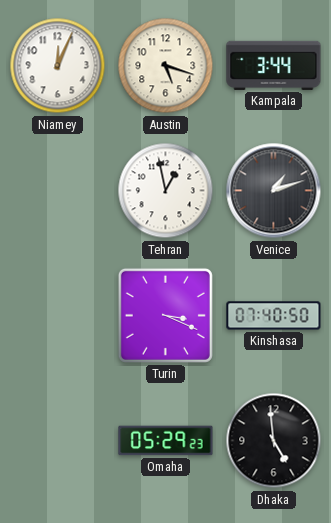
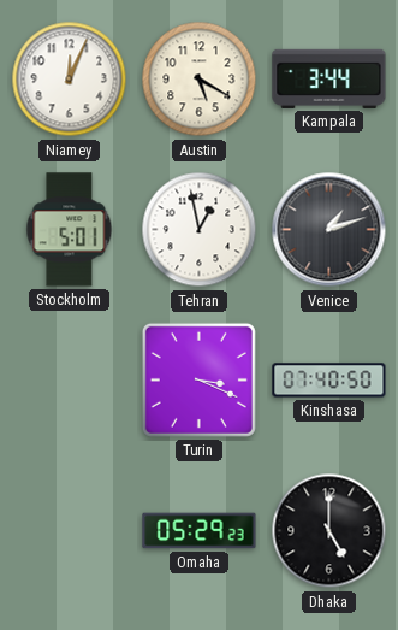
Austin: 5:18 -> 5:20 (200, 80)
Stockholm: none -> 5:01 (70, 230)
Dhaka: 4:59 -> 5:00 (329, 531)
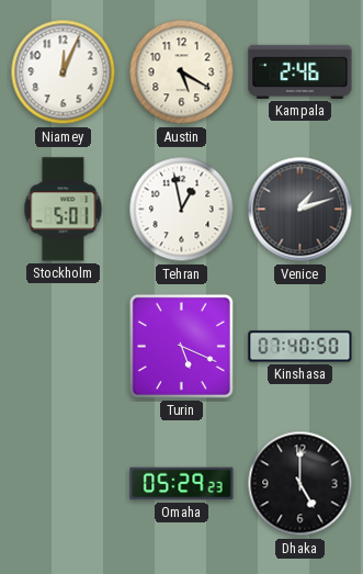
Kampala: 3:44 -> 2:46 (300, 71)
Turin: 3:19 -> 5:19 (181, 346)
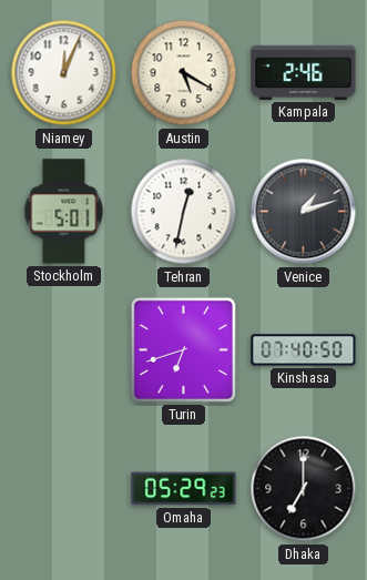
Tehran: 12:58 -> 12:32 (184, 212)
Turin: 5:19 -> 6:42 (183, 349)
Dhaka: 5:00 -> 7:00 (304, 489)
